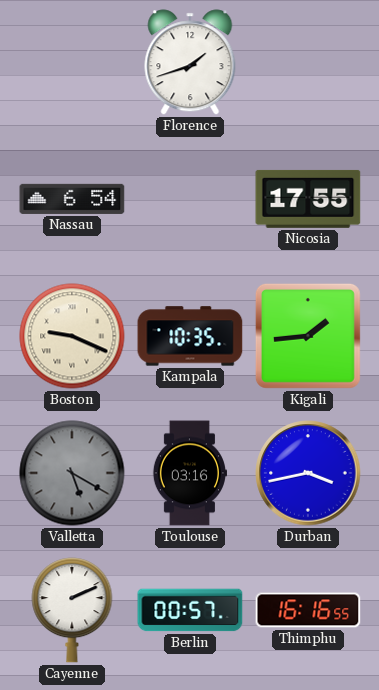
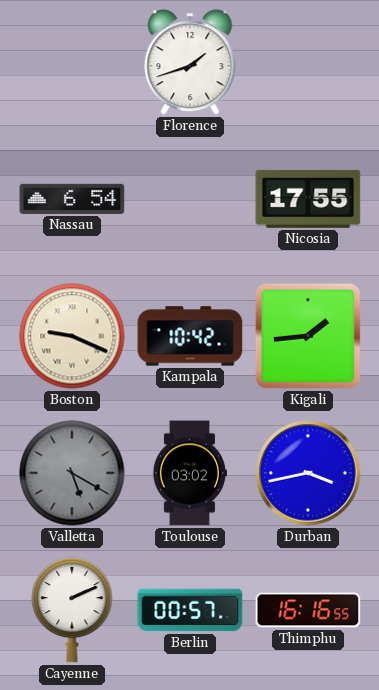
Kampala: 10:35 -> 10:42 (190, 336)
Toulouse: 03:16 -> 03:02 (189, 473)
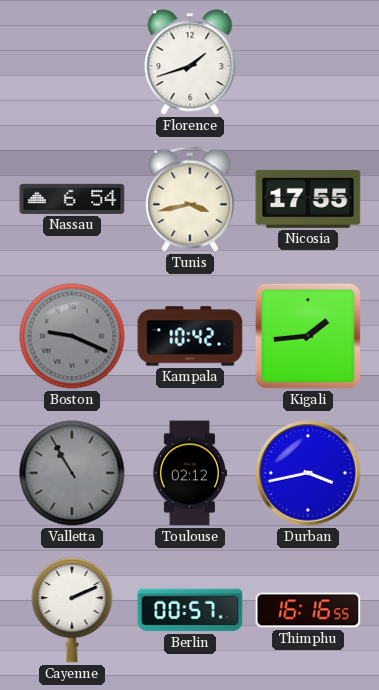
Tunis: none -> 3:43 (190, 199)
Boston dial: cream -> grey (72, 336)
Valletta: 5:20 -> 10:55 (72, 473)
Toulouse: 03:02 -> 02:12 (189, 473)
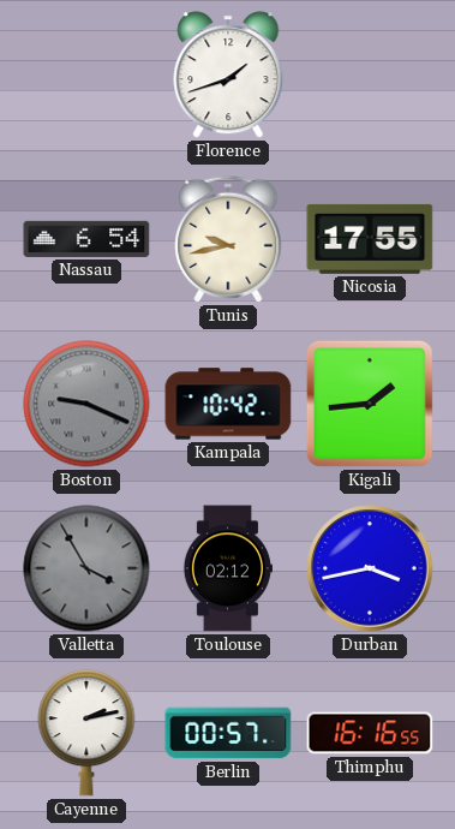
Tunis: 3:43 -> 9:43 (228, 239)
Valletta: 10:55 -> 3:55 (86, 568)
Cayenne: 2:11 -> 2:13 (86, 733)
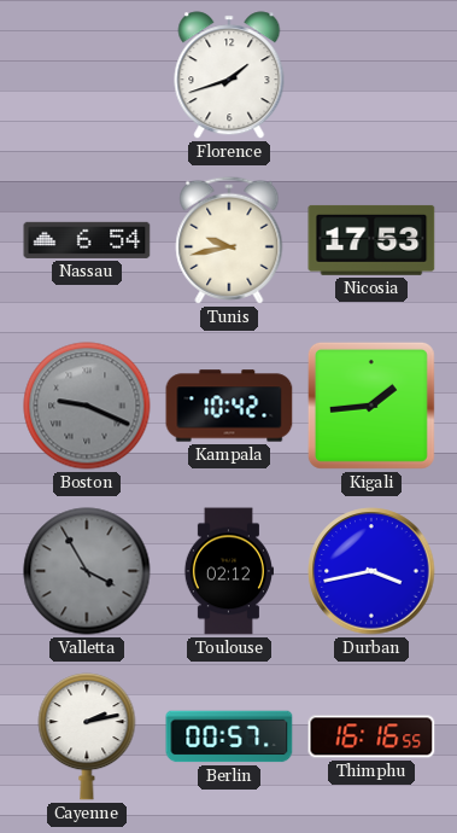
Nicosia: 17:55 -> 17:53 (371, 240)
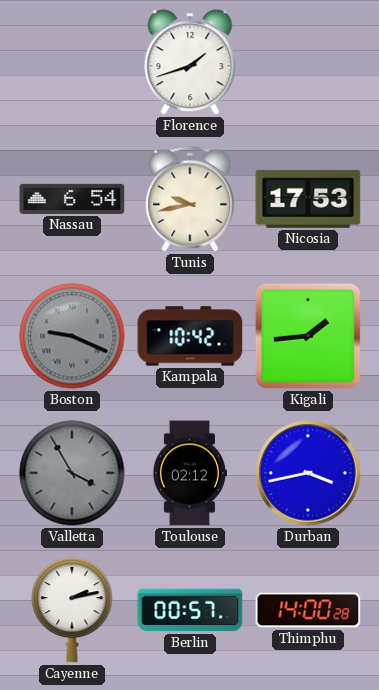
Thimphu: 16:16 -> 14:00 (308, 610)
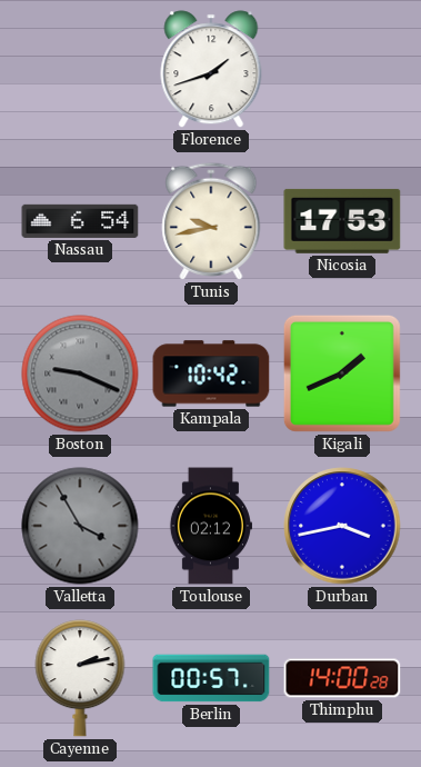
Kigali: 1:44 -> 1:41 (342, 373)
